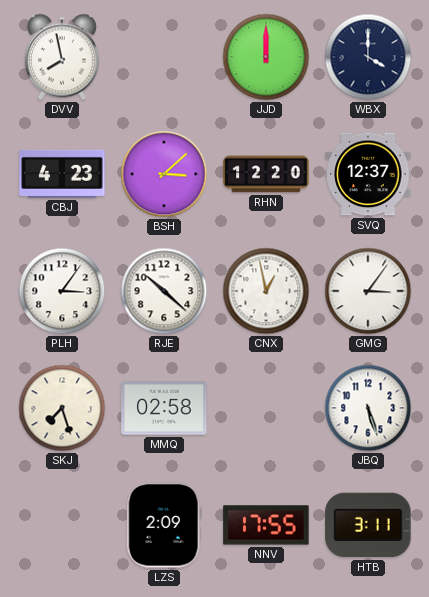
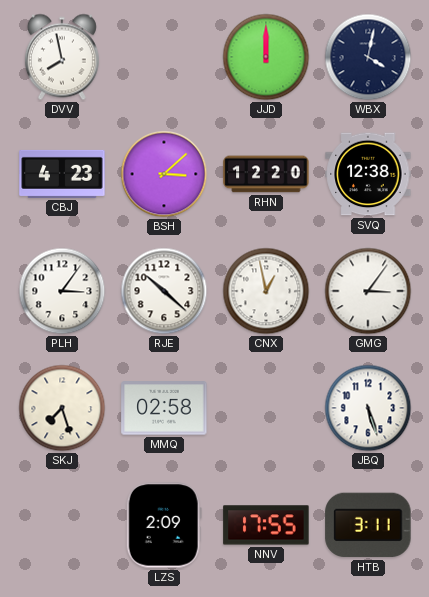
WBX: 4:00 -> 4:02 (368, 57)
SVQ: 12:37 -> 12:38 (368, 174)
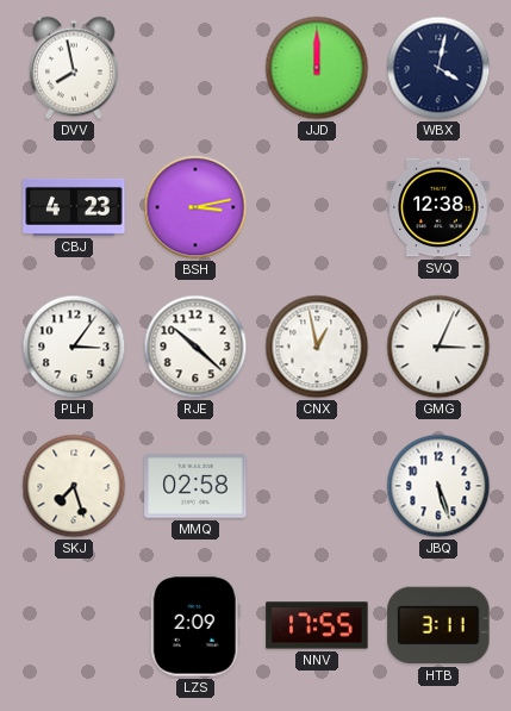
BSH: 3:08 -> 3:13 (195, 207)
RHN: 12:20 -> none (266, 174)
GMG: 3:06 -> 3:04 (438, 347)
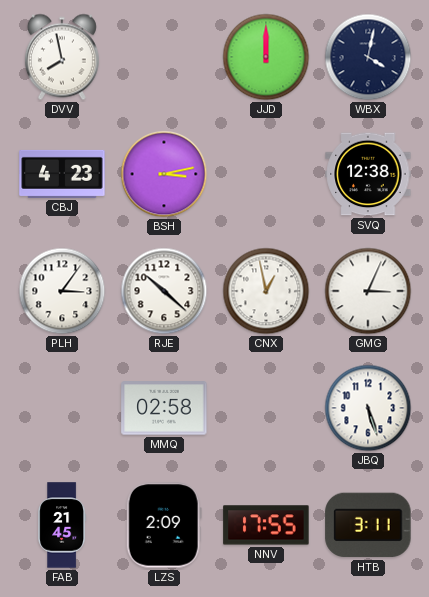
SKJ: 7:27 -> none (74, 486)
FAB: none -> 21:45 (62, 525)
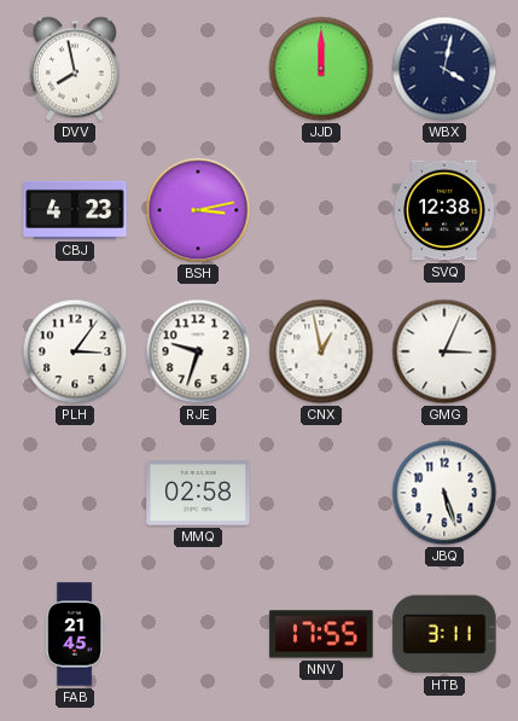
RJE: 10:22 -> 9:33 (198, 351)
LZS: 2:09 -> none (164, 525)
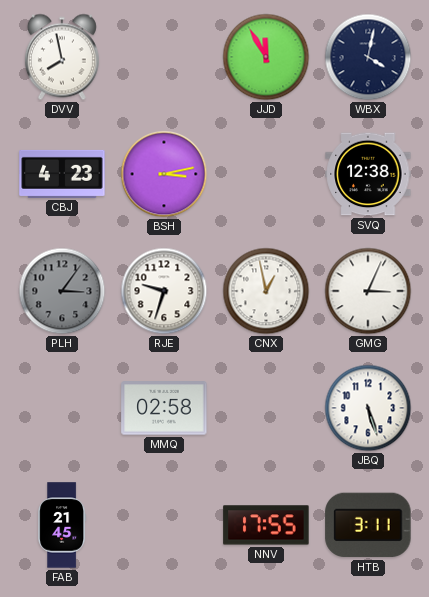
JJD: 12:00 -> 11:55 (266, 57)
PLH dial: white -> grey (62, 291)
